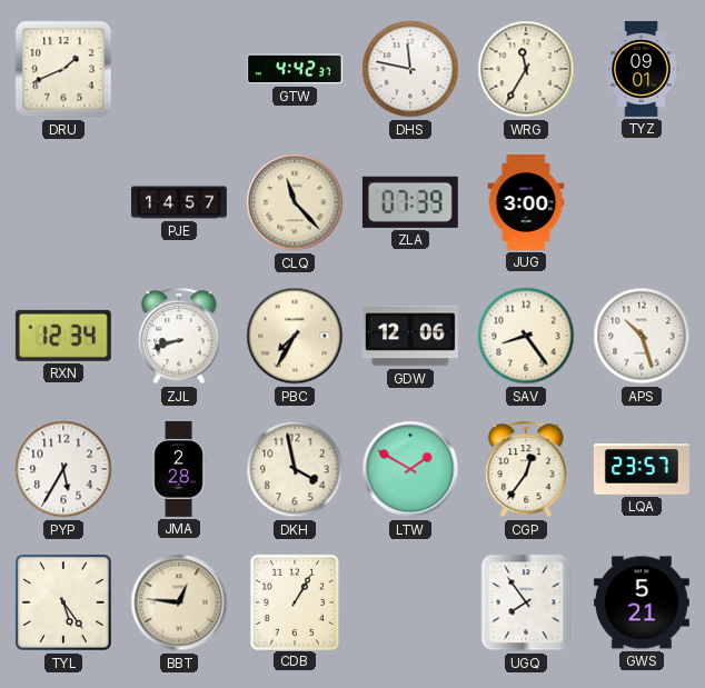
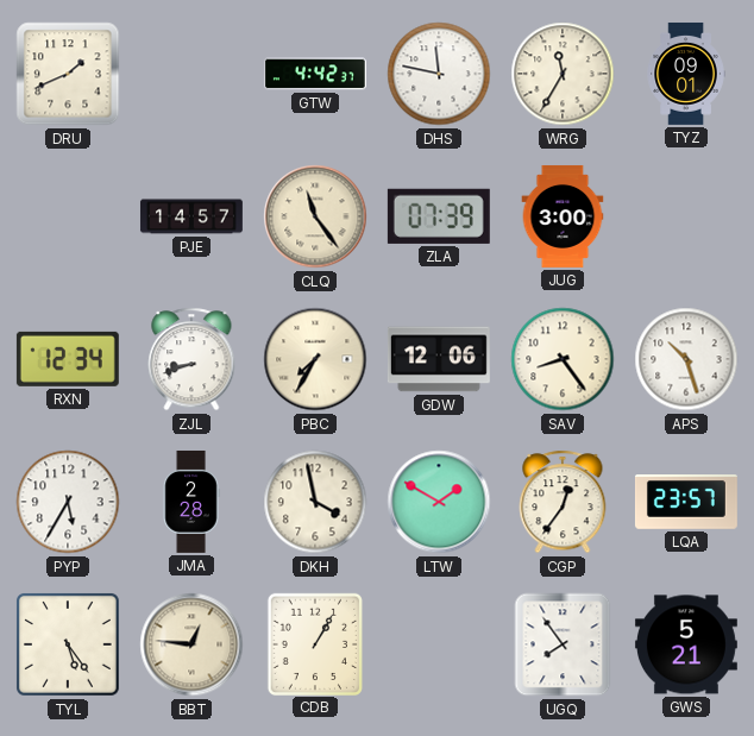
CLQ: 11:23 -> 11:24 (315, 216)
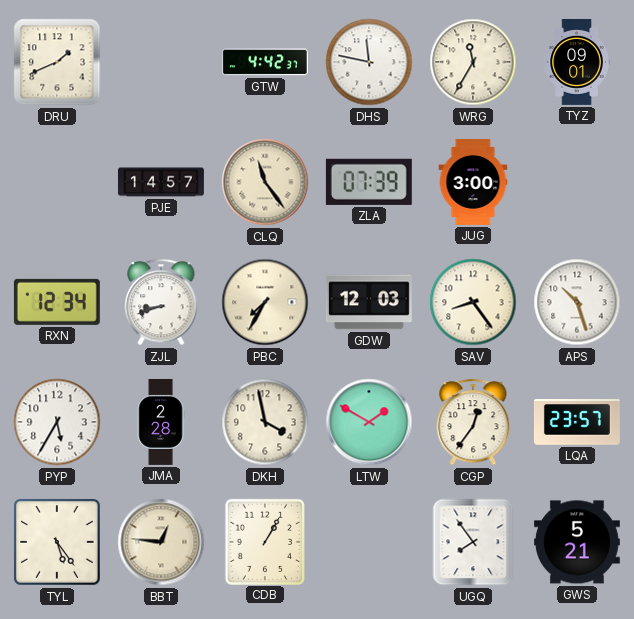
GDW: 12:06 -> 12:03 (369, 302)
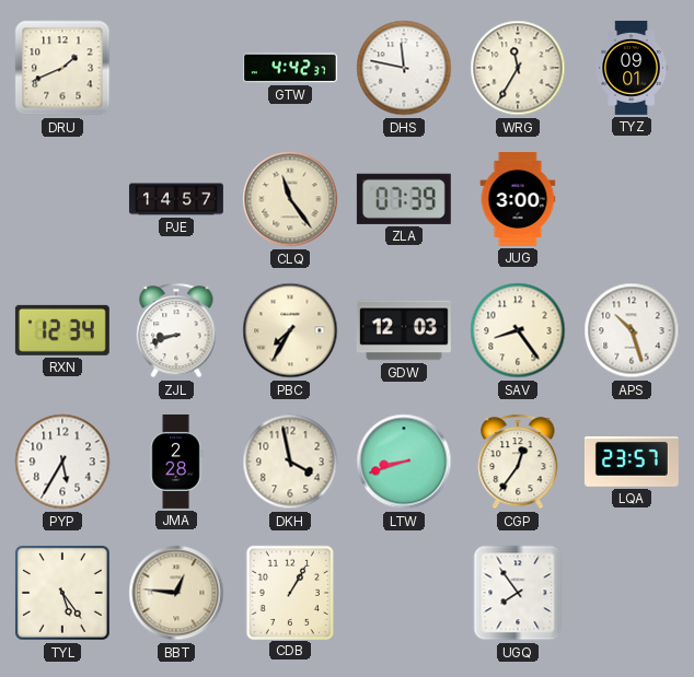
LTW: 1:50 -> 8:42 (404, 462)
GWS: 5:21 -> none (577, 542)
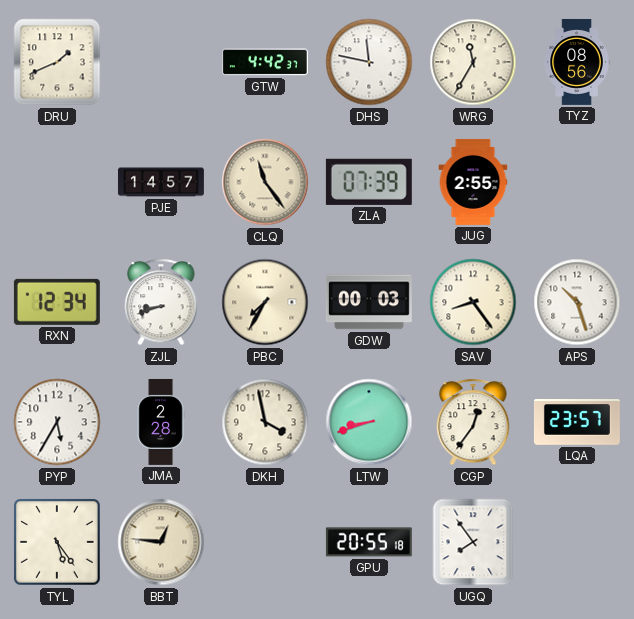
TYZ: 09:01 -> 08:56 (577, 62)
JUG: 3:00 -> 2:55 (473, 182)
GDW: 12:03 -> 00:03 (369, 302)
CDB: 1:05 -> none (290, 592)
GPU: none -> 20:55 (369, 542)
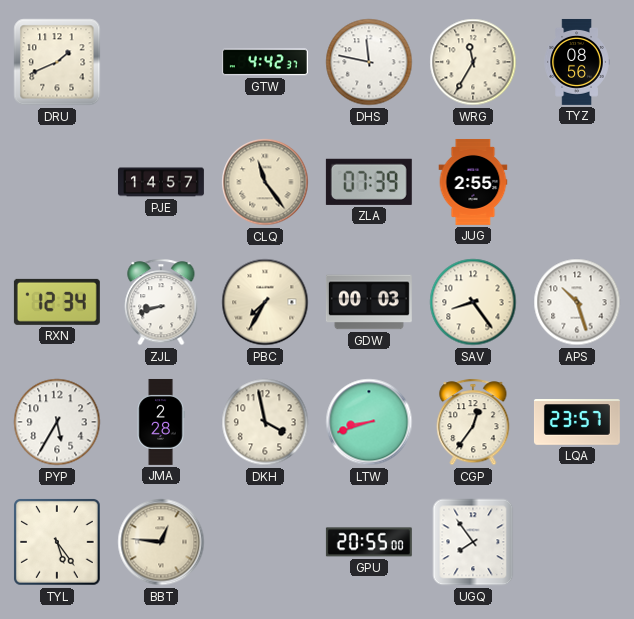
GPU: 20:55:18 -> 20:55:00 (369, 542)
